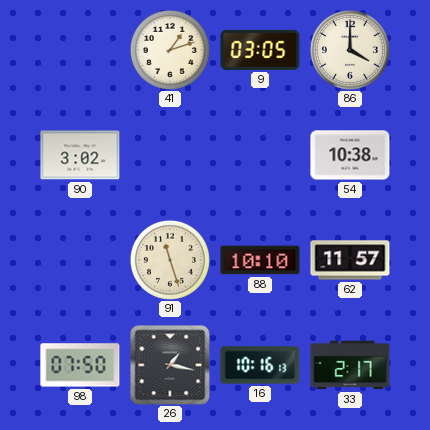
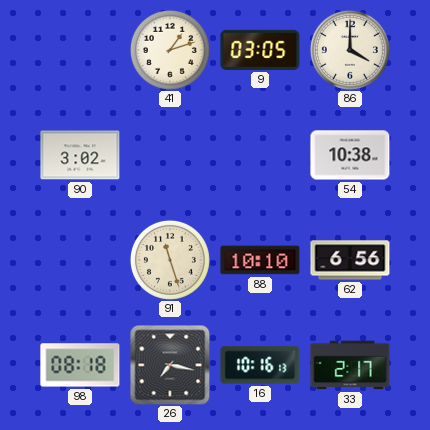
62: 11:57 -> 6:56 (350, 260)
98: 07:50 -> 08:18 (80, 365)
26: 1:17 -> 7:17 (170, 365)
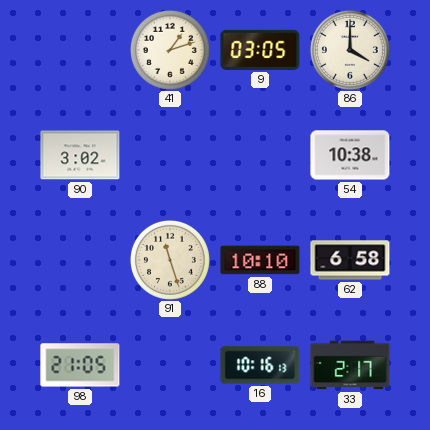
62: 6:56 -> 6:58 (350, 260)
98: 08:18 -> 21:05 (80, 365)
26: 7:17 -> none (170, 365)
